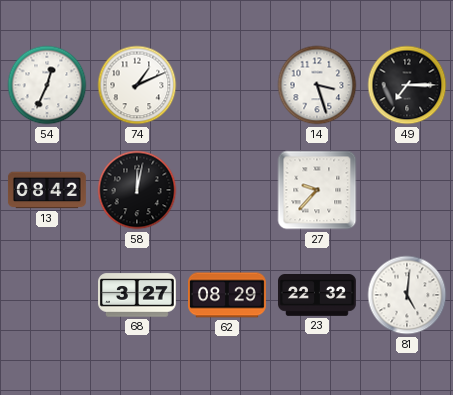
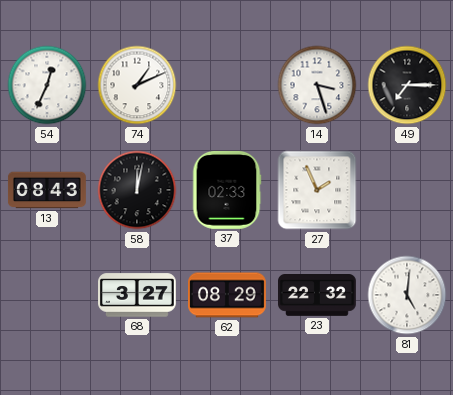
13: 08:42 -> 08:43 (47, 190)
37: none -> 02:33 (227, 190)
27: 9:37 -> 1:56 (317, 190)
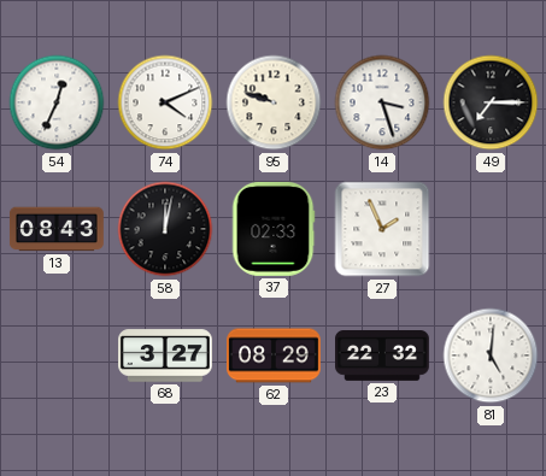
74: 1:11 -> 4:11 (165, 102)
95: none -> 9:48 (274, 102)
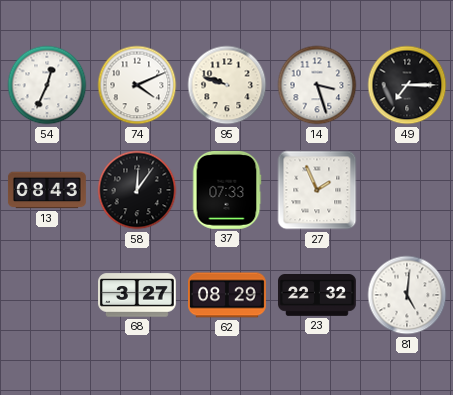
58: 12:02 -> 12:06 (137, 190)
37: 02:33 -> 07:33 (227, 190)
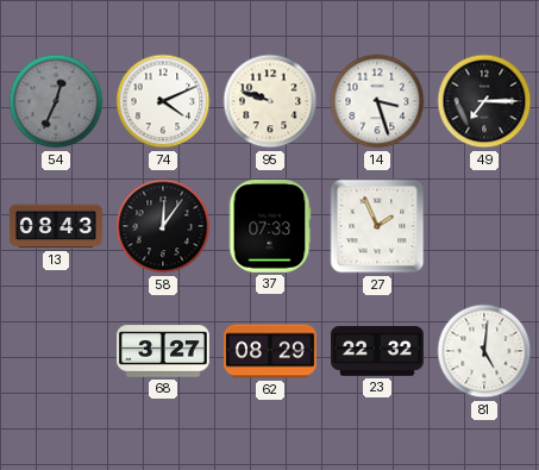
54 dial: white -> grey (56, 101)
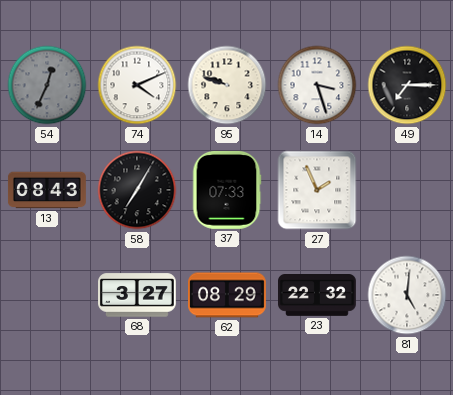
58: 12:06 -> 7:05 (137, 190)
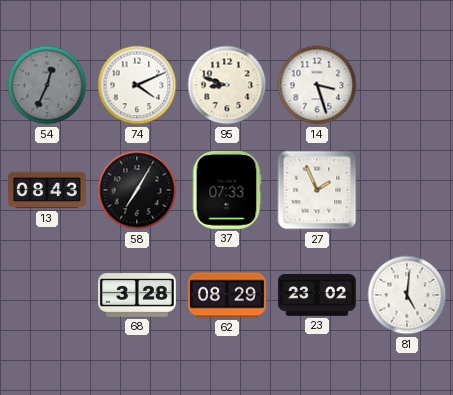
95: 9:48 -> 8:48 (227, 85)
49: 7:15 -> none (407, 85)
68: 3:27 -> 3:28 (138, 295)
23: 22:32 -> 23:02 (318, 296)
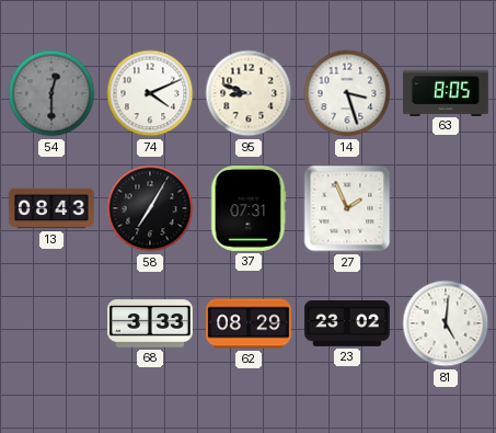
54: 12:34 -> 12:30 (51, 93)
63: none -> 8:05 (447, 92)
37: 07:33 -> 07:31 (249, 208)
68: 3:28 -> 3:33 (151, 323)
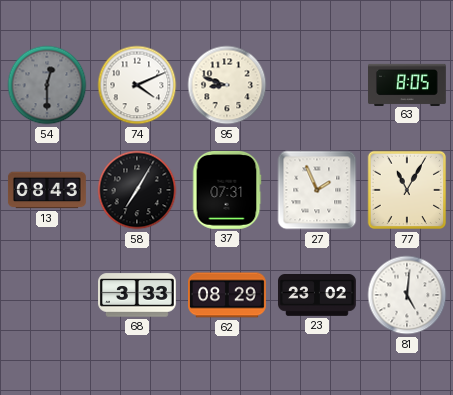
14: 3:27 -> none (347, 93)
77: none -> 11:05 (407, 190)
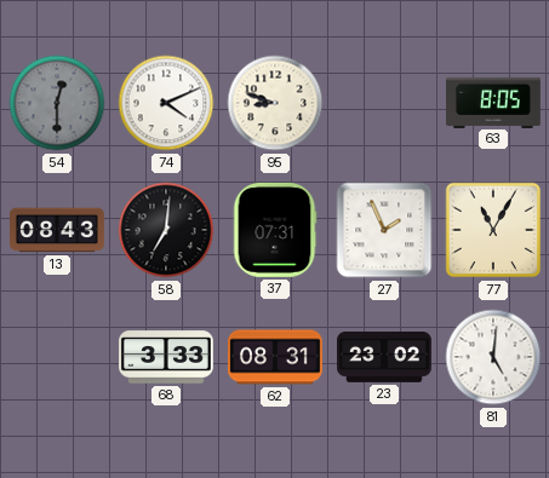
58: 7:05 -> 7:01 (166, 230)
62: 08:29 -> 08:31 (276, 357)
